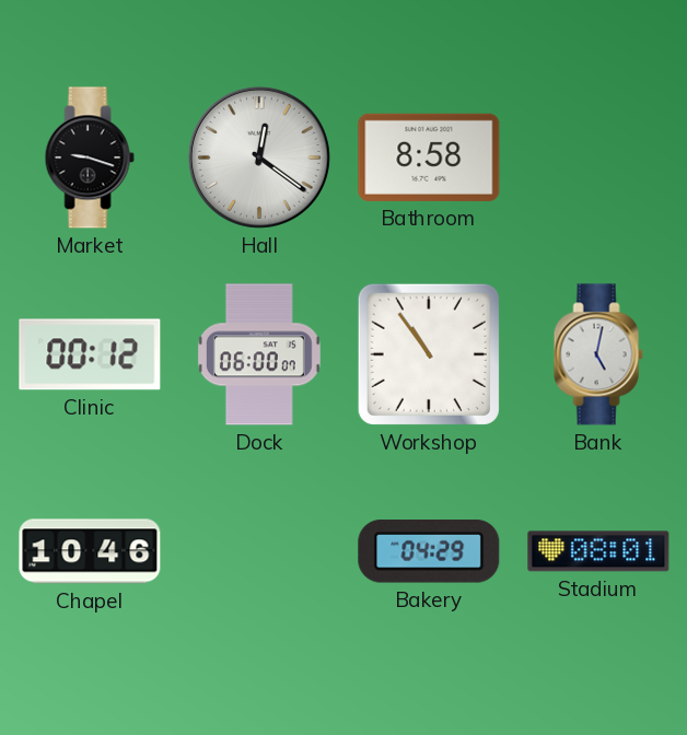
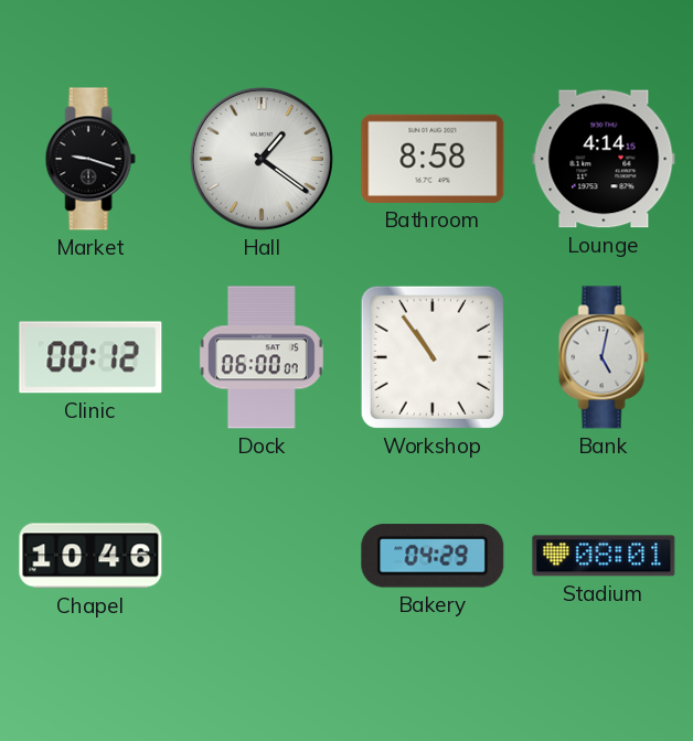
Hall: 12:21 -> 1:21 (262, 159)
Lounge: none -> 4:14 (604, 159)
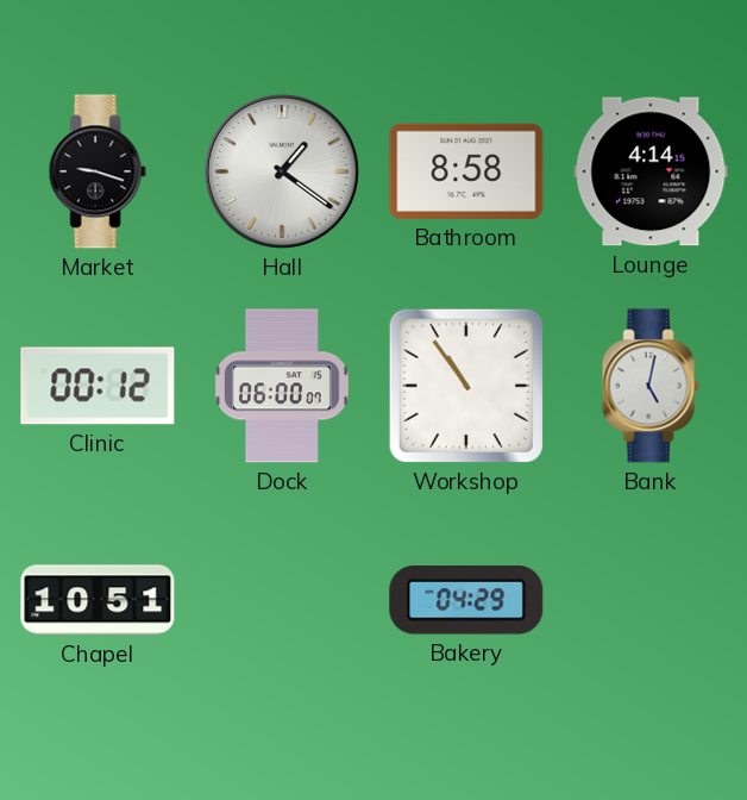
Chapel: 10:46 -> 10:51 (98, 600)
Stadium: 08:01 -> none (604, 556)
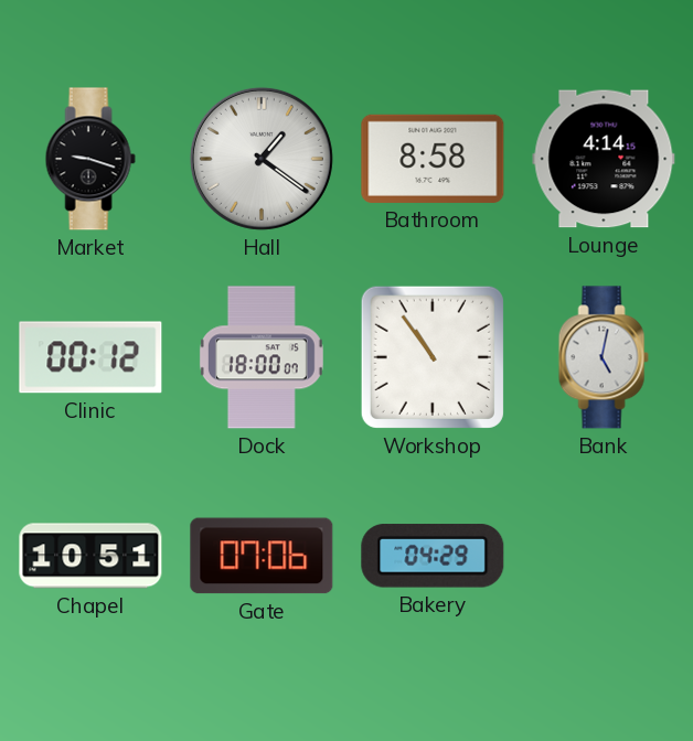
Dock: 06:00 -> 18:00 (262, 357)
Gate: none -> 07:06 (262, 556)
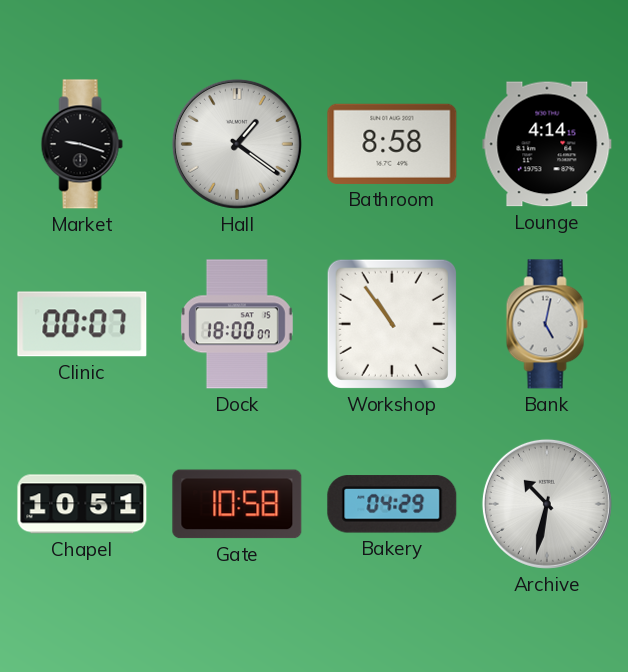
Clinic: 00:12 -> 00:07 (82, 324)
Gate: 07:06 -> 10:58 (237, 504)
Archive: none -> 10:32 (547, 504)
